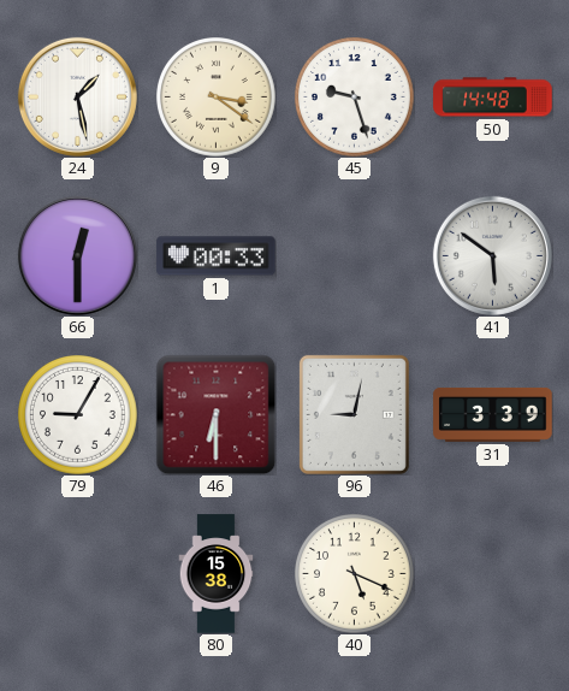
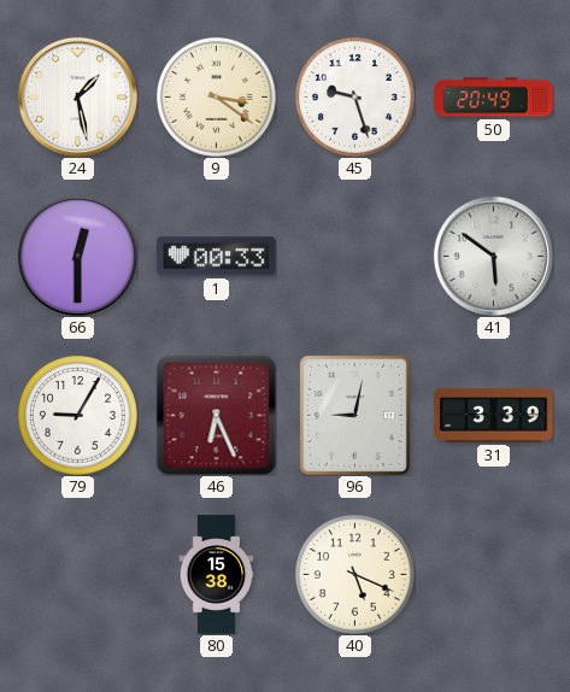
50: 14:48 -> 20:49 (494, 98)
46: 6:30 -> 6:26 (216, 415)
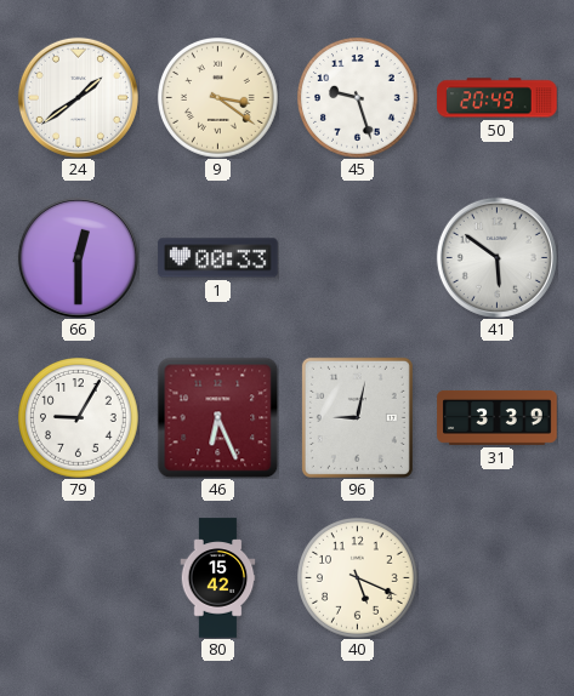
24: 1:28 -> 1:39 (78, 97)
80: 15:38 -> 15:42 (218, 578)
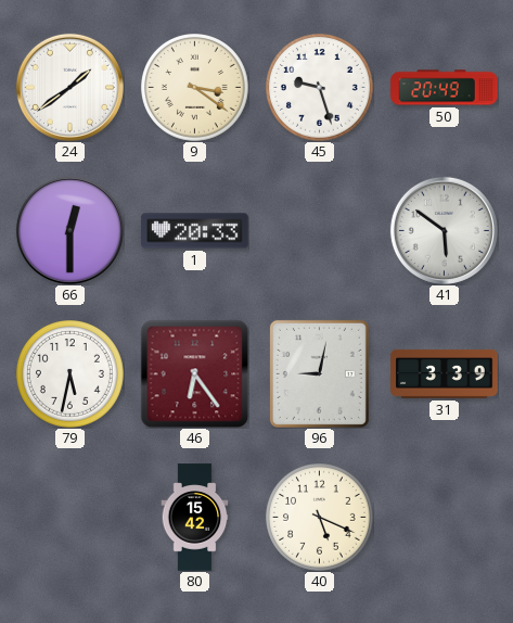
1: 00:33 -> 20:33 (195, 231)
79: 9:05 -> 5:32 (70, 374)
46: 6:26 -> 6:24 (194, 373)
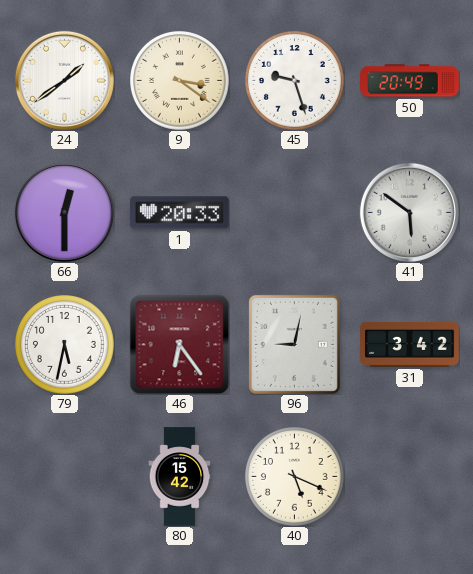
31: 3:39 -> 3:42 (410, 345)
